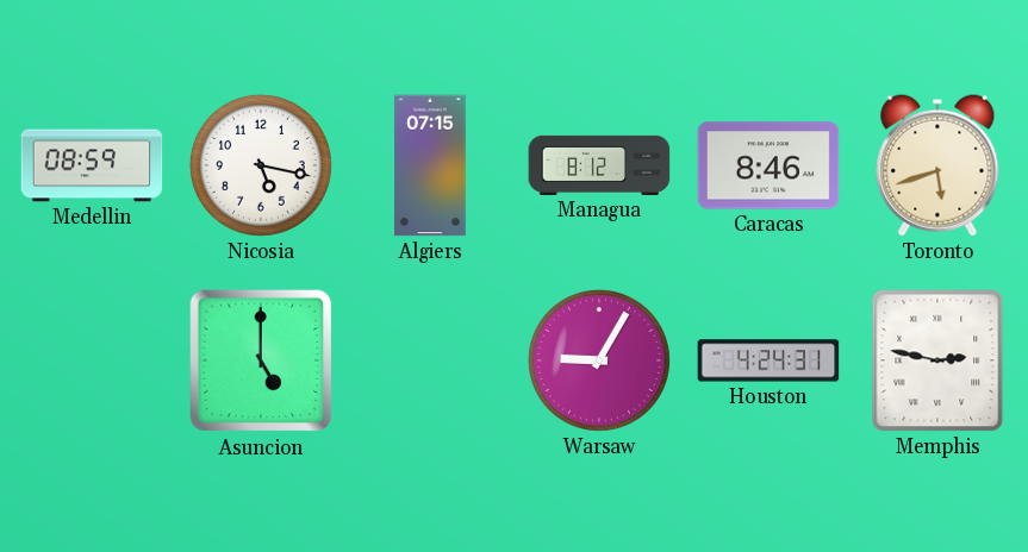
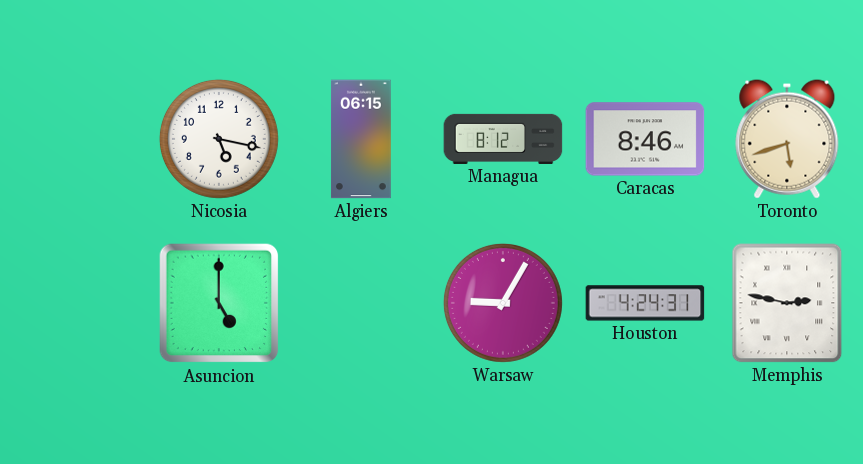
Medellin: 08:59 -> none (92, 165)
Algiers: 07:15 -> 06:15 (361, 139)
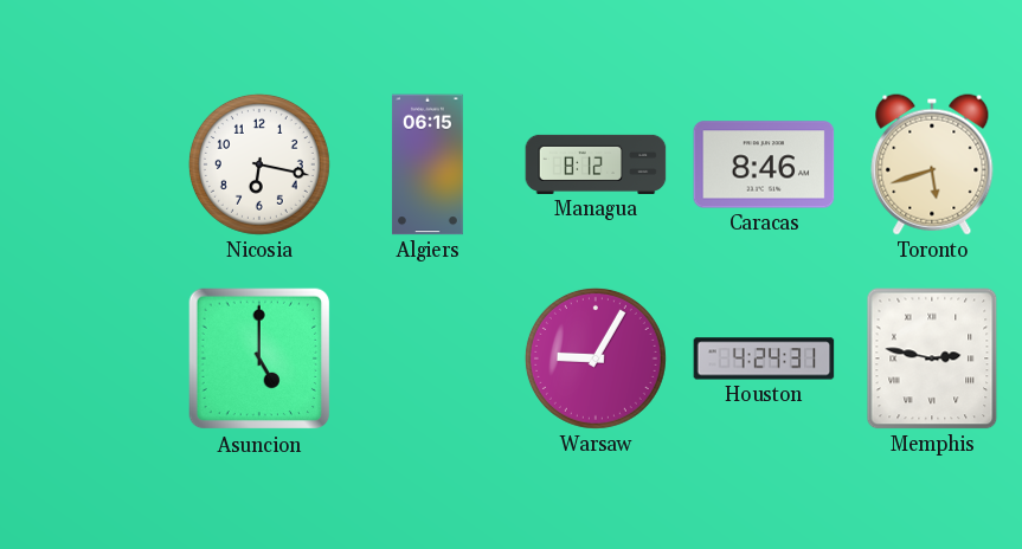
Nicosia: 5:17 -> 6:17 (259, 164)
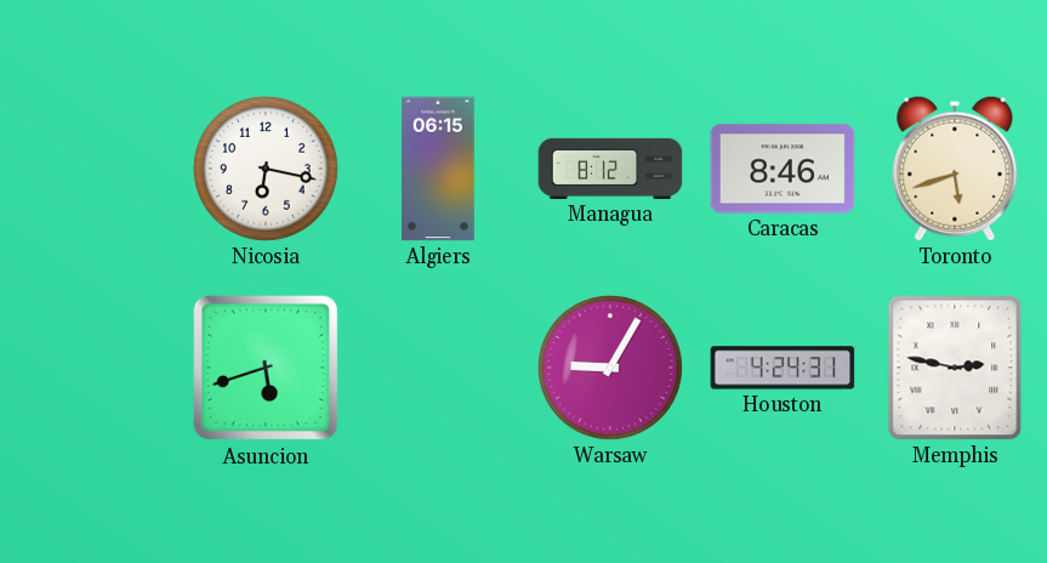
Asuncion: 5:00 -> 5:42 (266, 368)
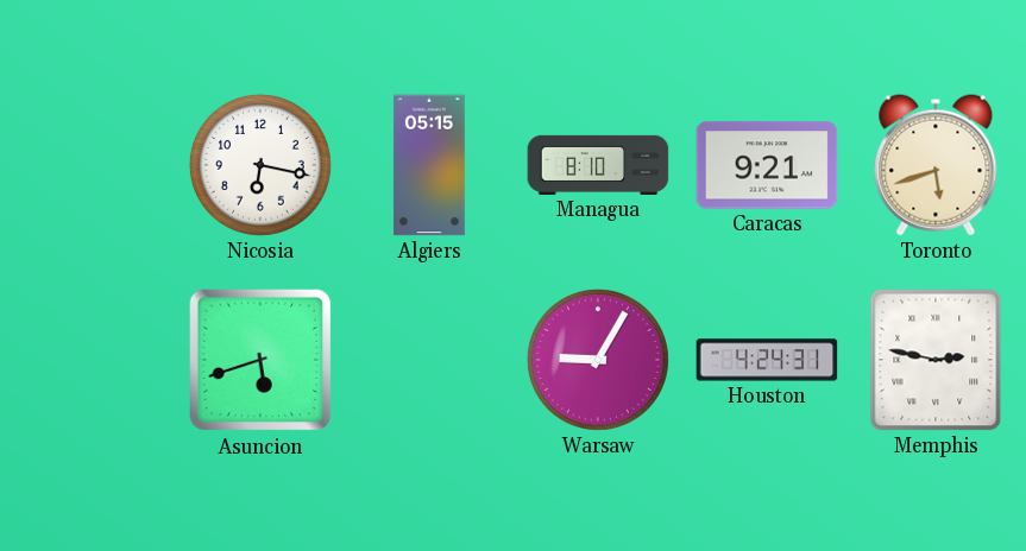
Algiers: 06:15 -> 05:15 (429, 165)
Managua: 8:12 -> 8:10 (598, 165)
Caracas: 8:46 -> 9:21 (767, 165)
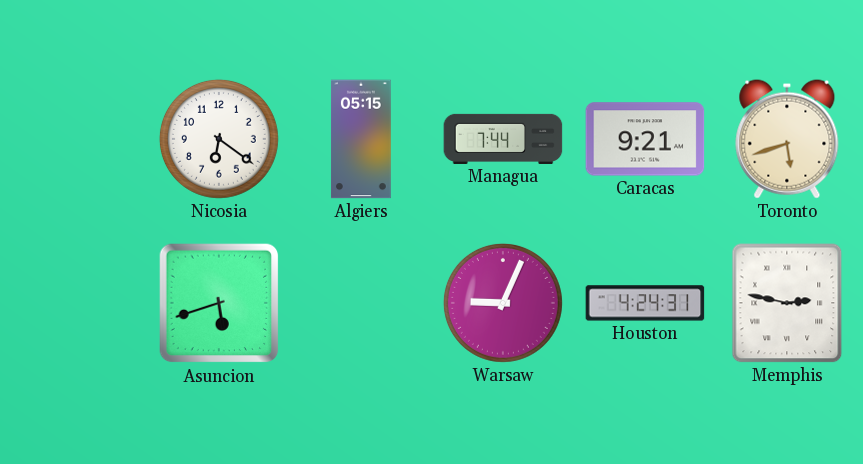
Nicosia: 6:17 -> 6:21 (219, 139)
Managua: 8:10 -> 7:44 (503, 139)
Warsaw: 9:05 -> 9:04 (503, 303)
